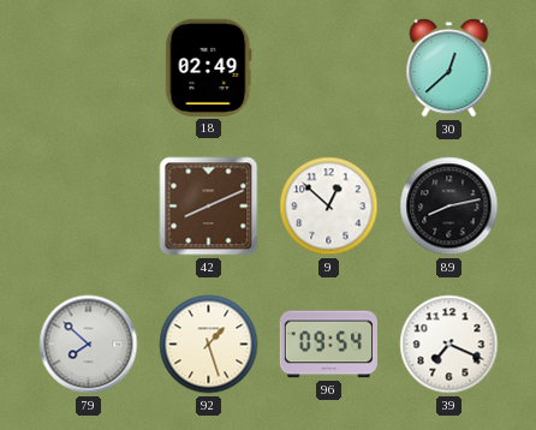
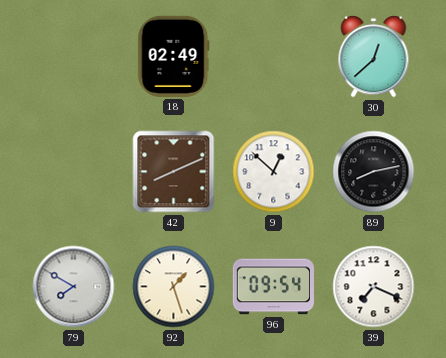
79: 7:52 -> 7:50 (74, 287)
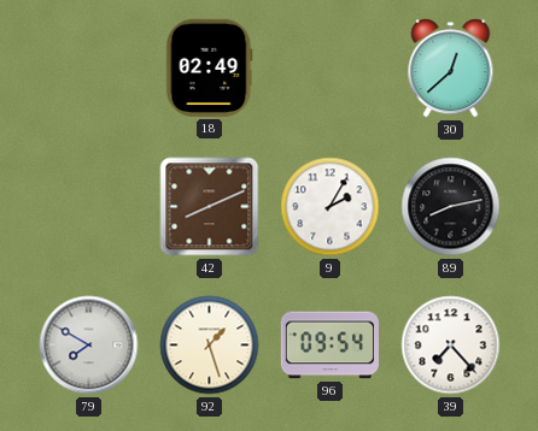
9: 12:52 -> 2:05 (331, 207)
39: 7:19 -> 7:23 (451, 346)
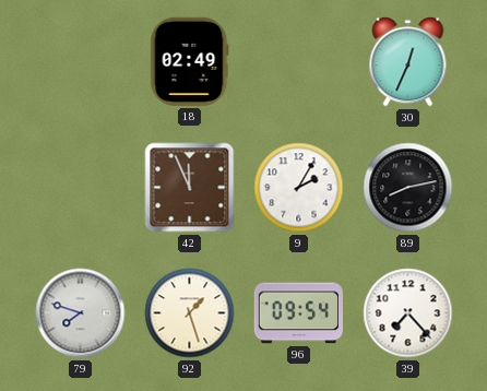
30: 12:38 -> 12:34 (408, 62)
42: 8:11 -> 11:56 (190, 188)
79: 7:50 -> 7:48 (81, 313)
